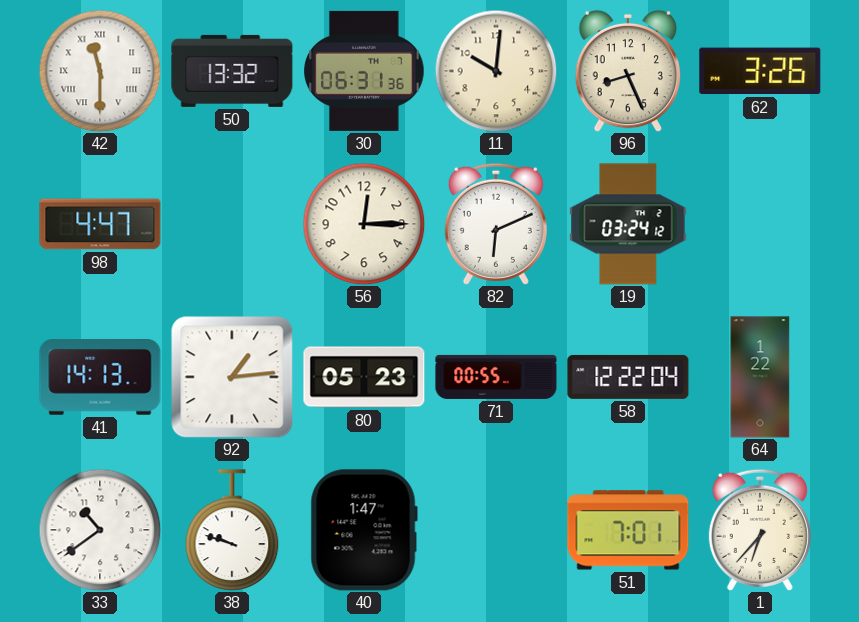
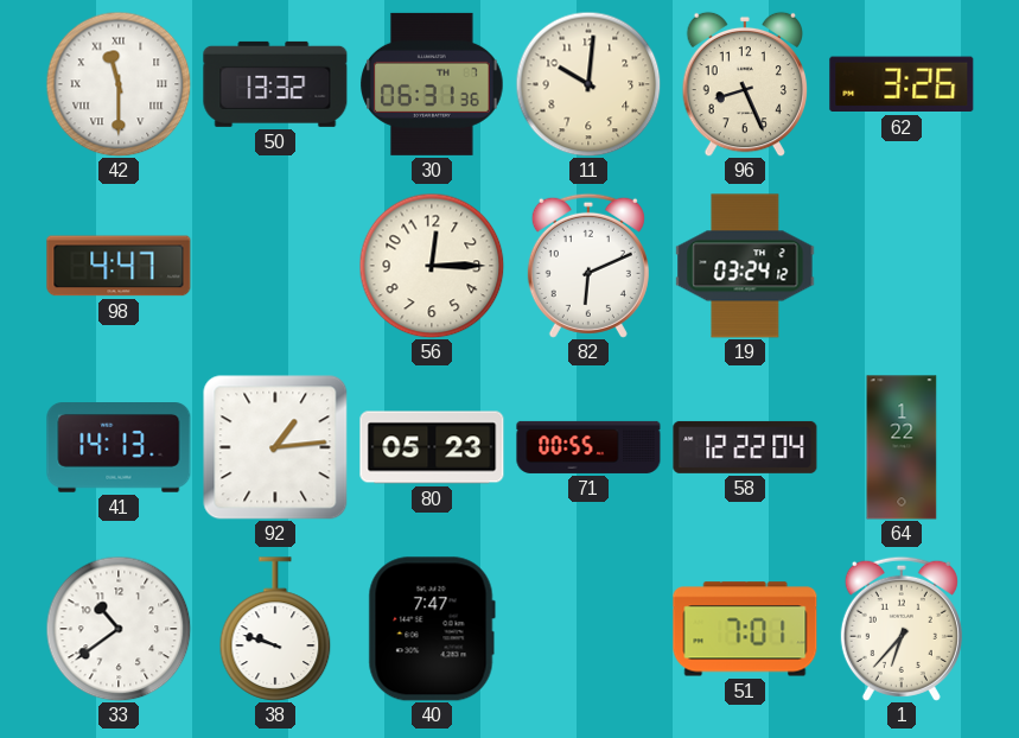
40: 1:47 -> 7:47 (432, 629)
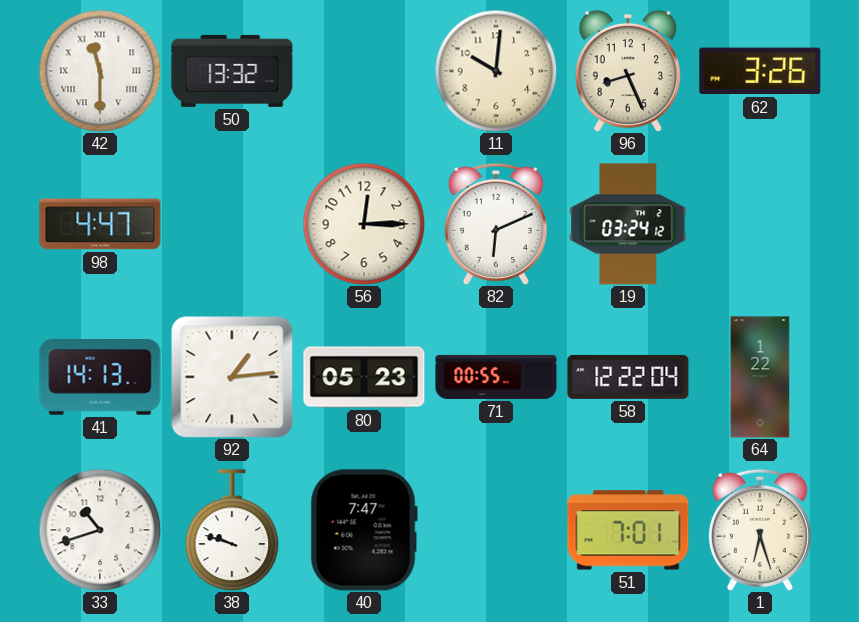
30: 06:31 -> none (432, 84)
33: 10:39 -> 10:42 (100, 530)
1: 6:37 -> 6:27 (760, 530)
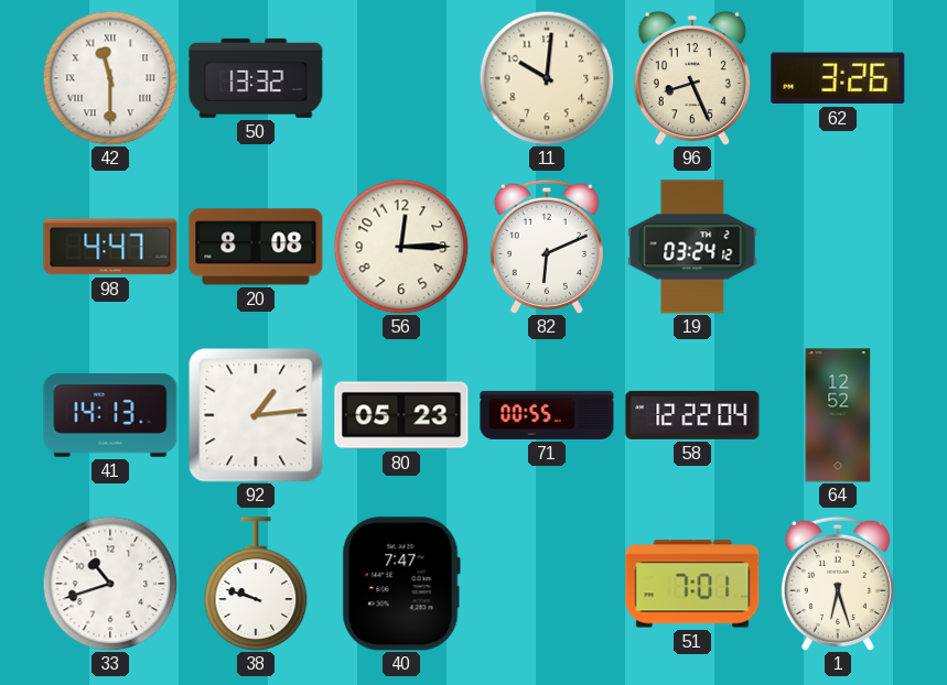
20: none -> 8:08 (256, 247)
64: 1:22 -> 12:52 (838, 415)
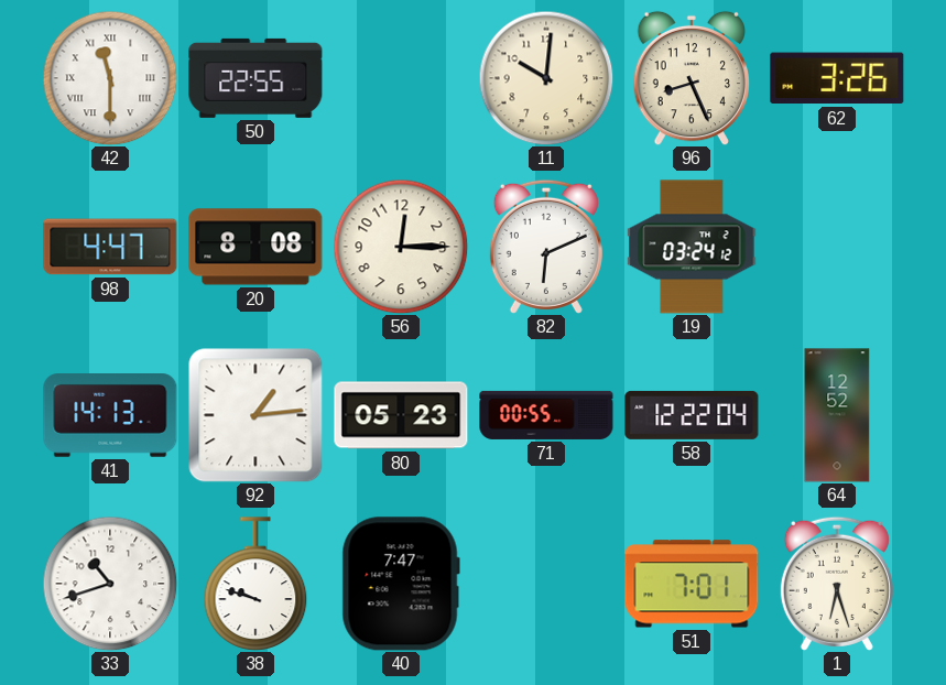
50: 13:32 -> 22:55 (255, 78)
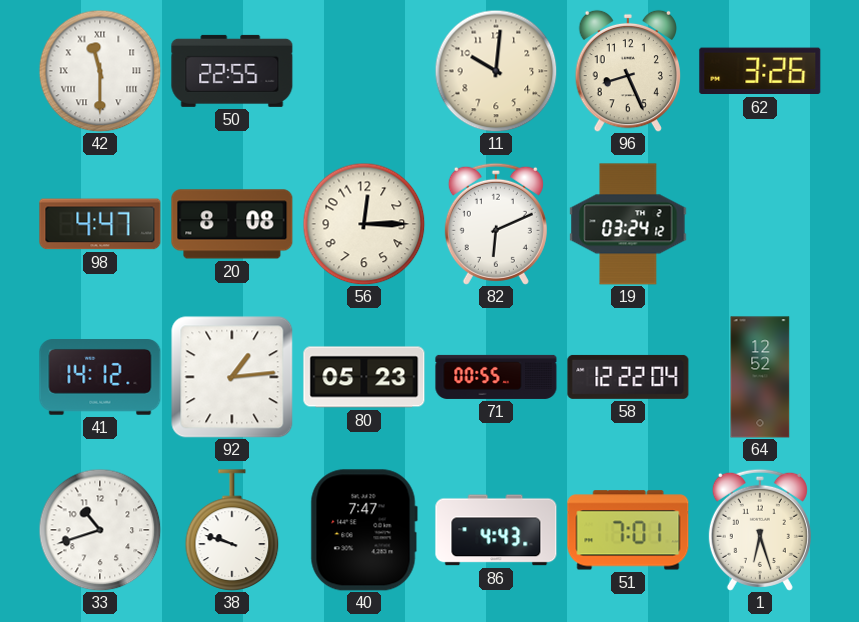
41: 14:13 -> 14:12 (100, 377)
86: none -> 4:43 (496, 530)
